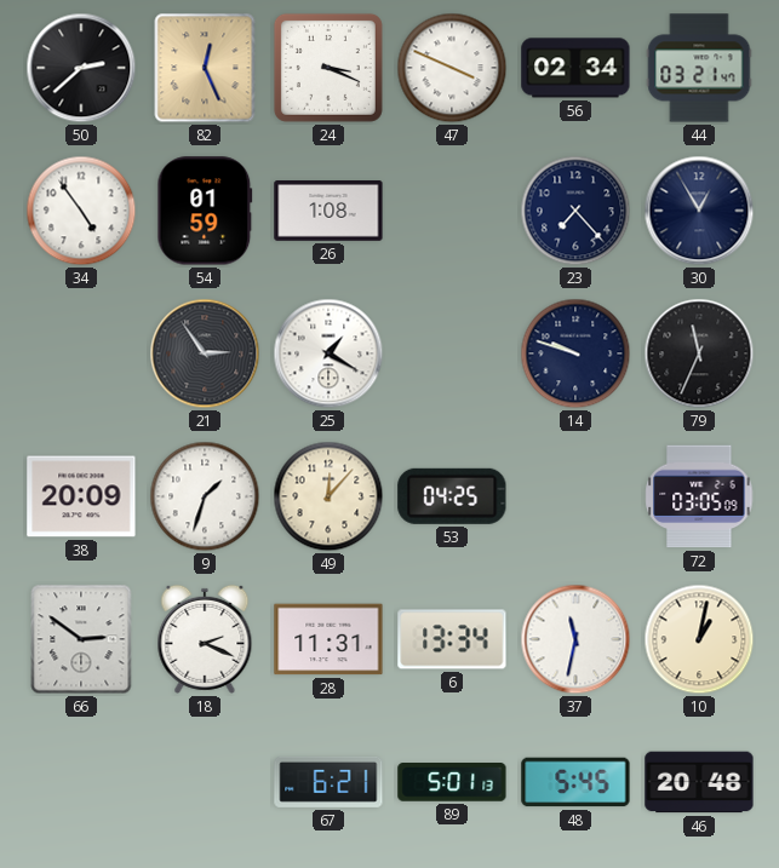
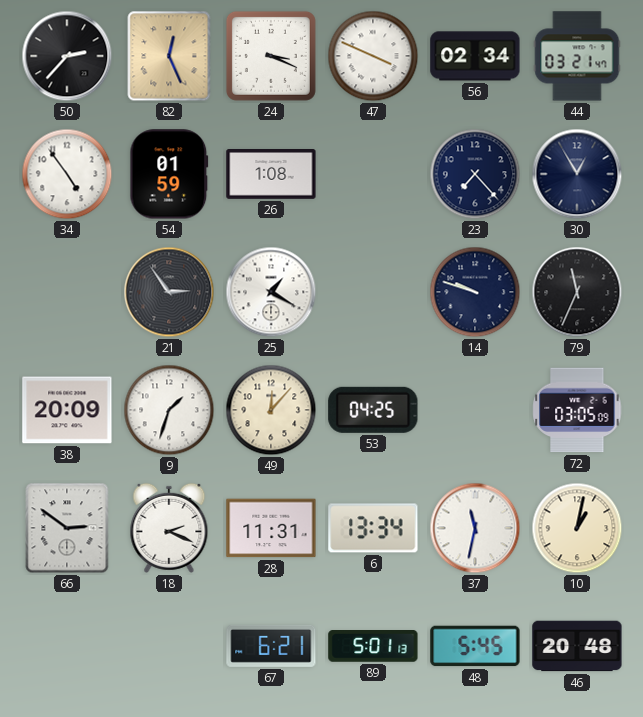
50: 2:38 -> 2:37 (67, 56)
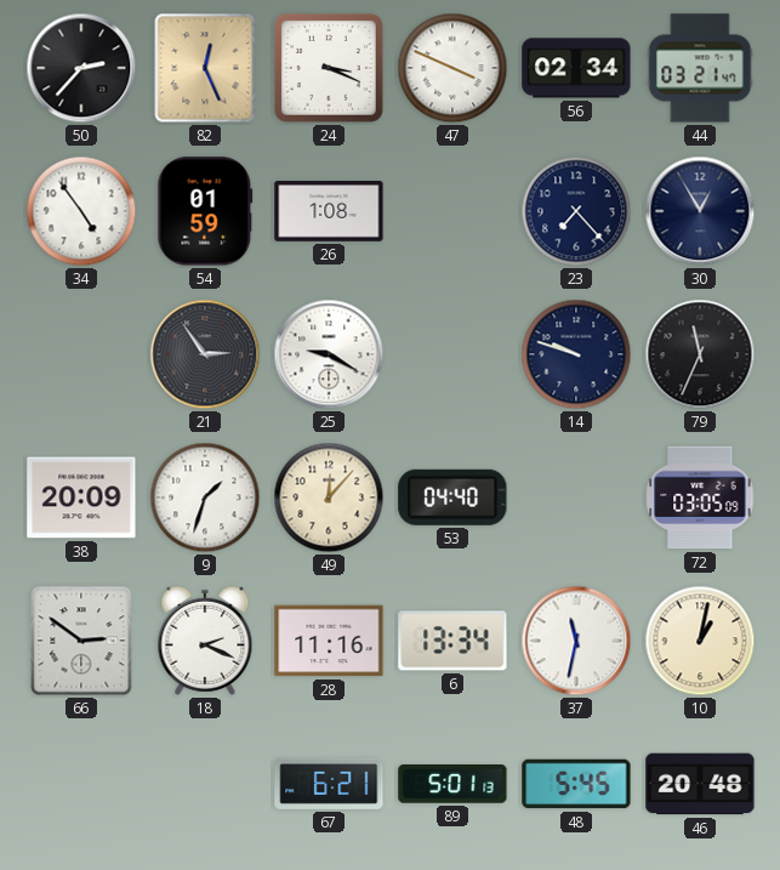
25: 1:20 -> 9:20 (329, 354)
53: 04:25 -> 04:40 (452, 497)
28: 11:31 -> 11:16 (329, 641)
